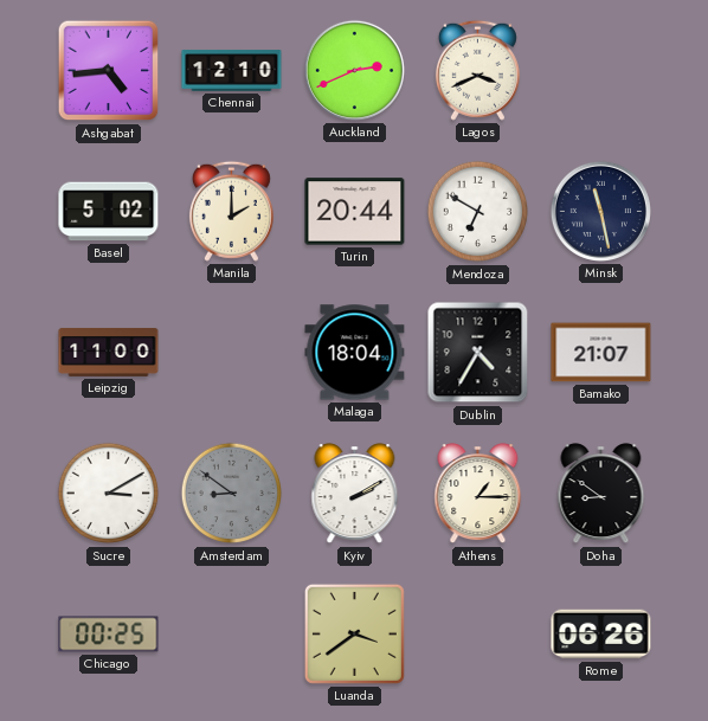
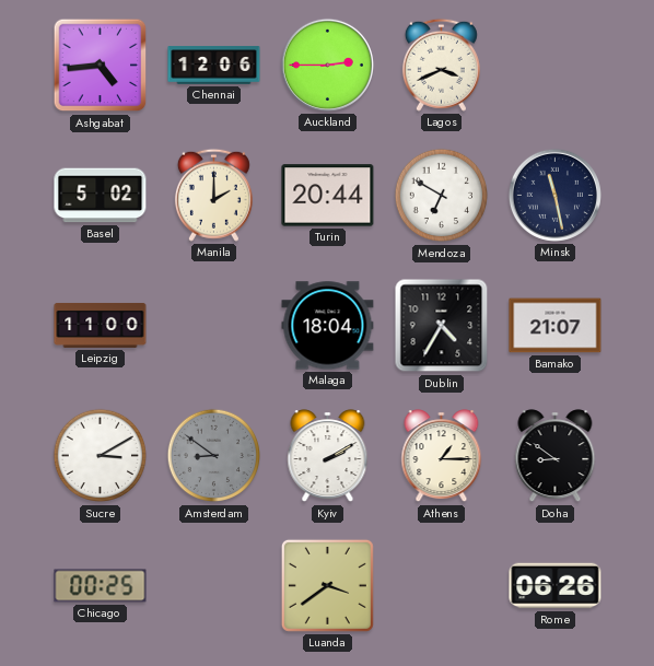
Chennai: 12:10 -> 12:06 (214, 66)
Auckland: 2:41 -> 2:45 (327, 65)
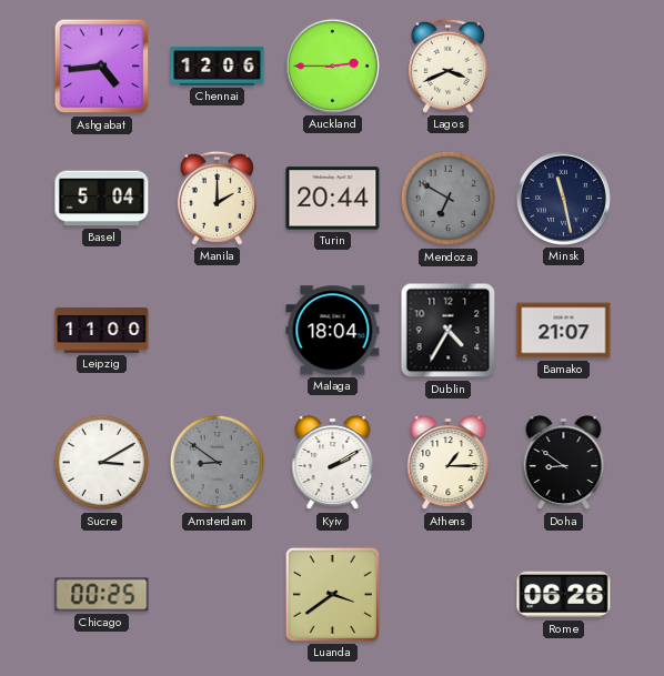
Basel: 5:02 -> 5:04 (102, 199)
Mendoza dial: white -> grey (449, 199)
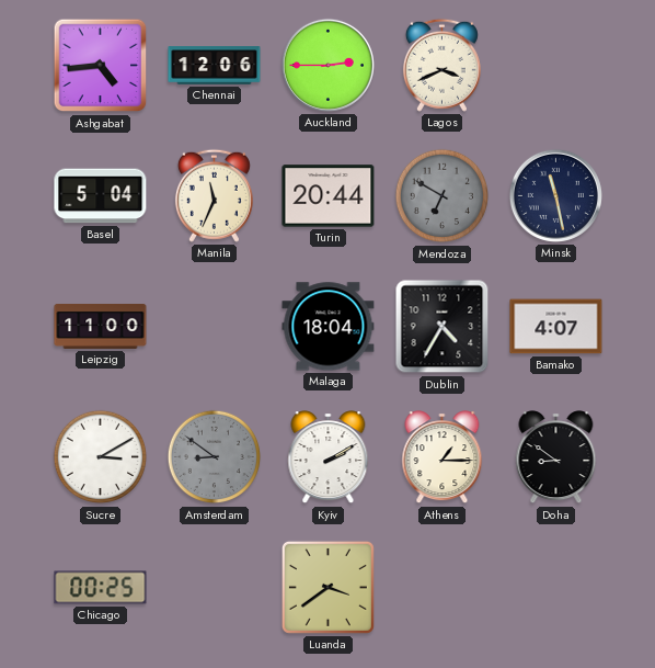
Manila: 2:00 -> 11:34 (214, 195)
Bamako: 21:07 -> 4:07 (556, 327)
Rome: 06:26 -> none (564, 595)
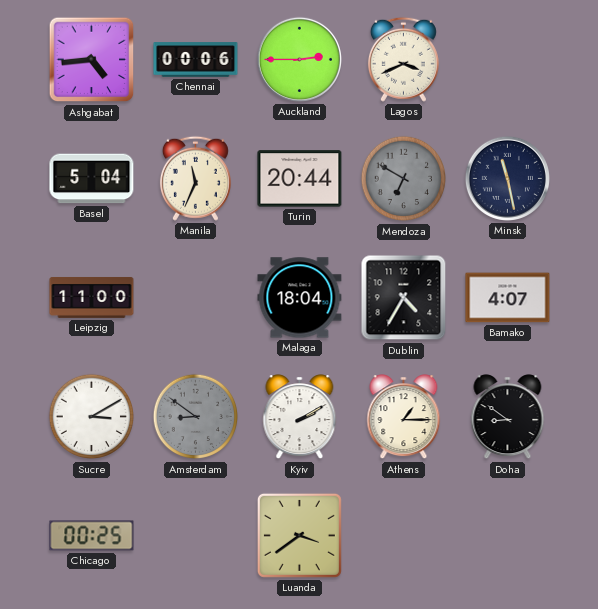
Chennai: 12:06 -> 00:06 (196, 60)
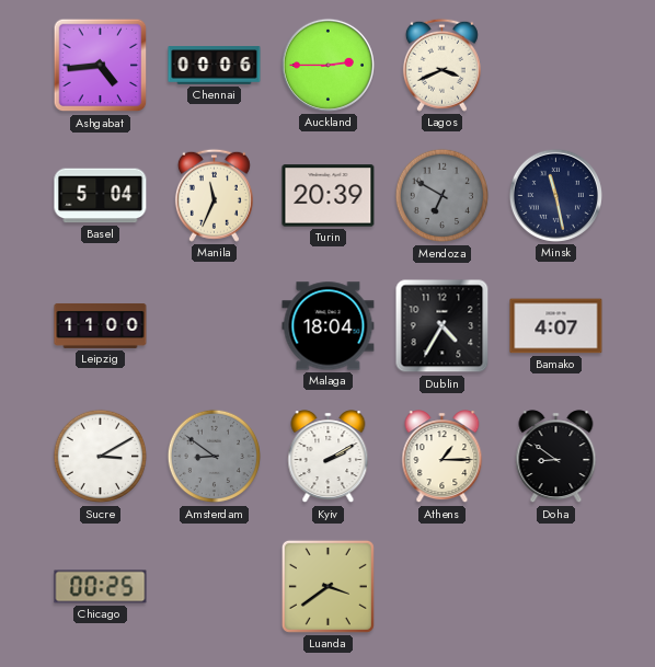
Turin: 20:44 -> 20:39 (329, 196)
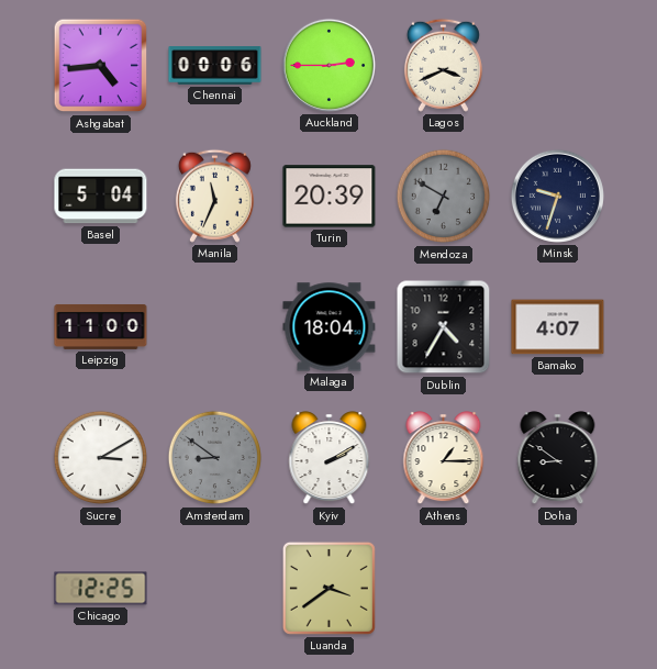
Minsk: 11:28 -> 9:33 (557, 196)
Chicago: 00:25 -> 12:25 (101, 589)
